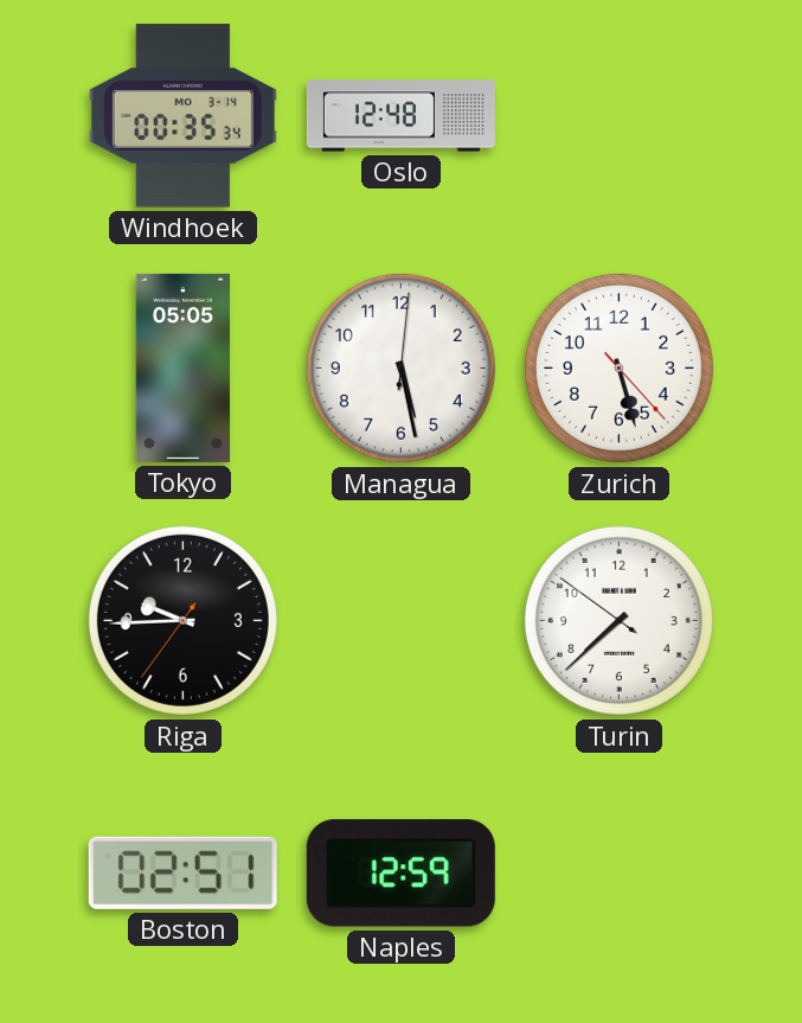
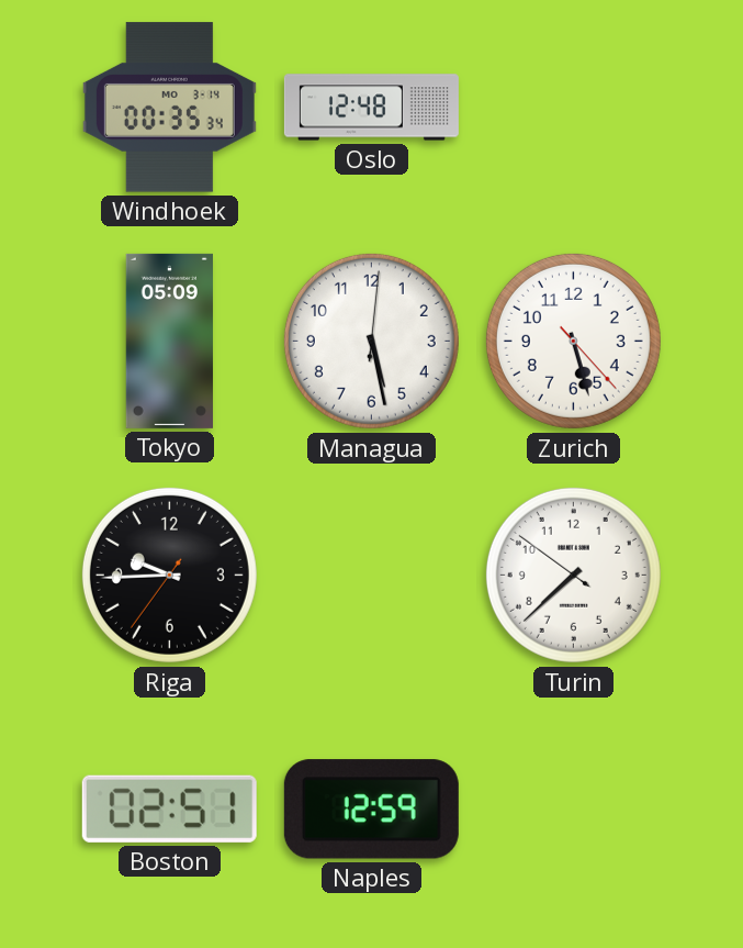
Tokyo: 05:05 -> 05:09 (169, 341)
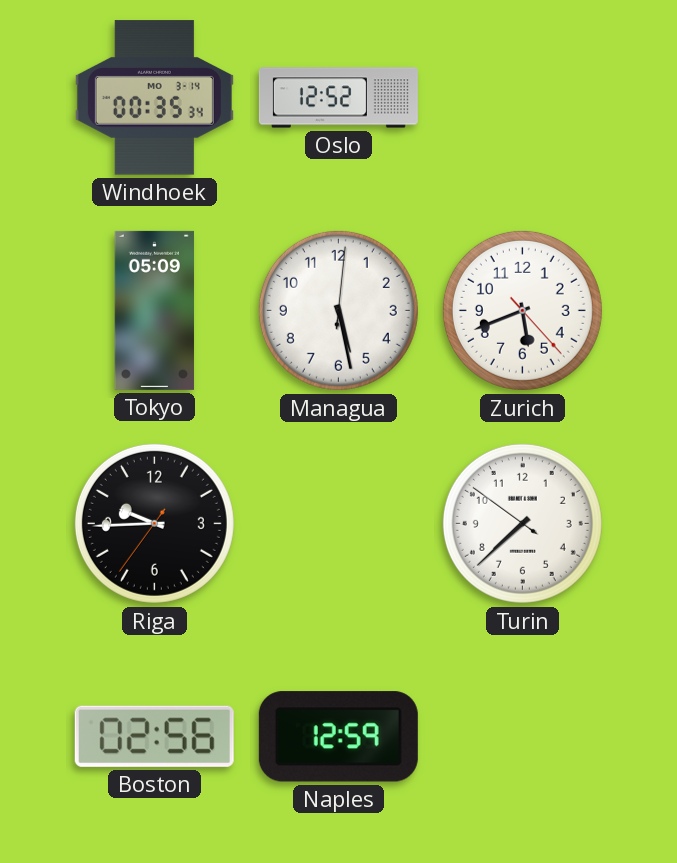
Oslo: 12:48 -> 12:52 (338, 98)
Zurich: 5:27 -> 5:41 (522, 310)
Boston: 02:51 -> 02:56 (154, 736)
